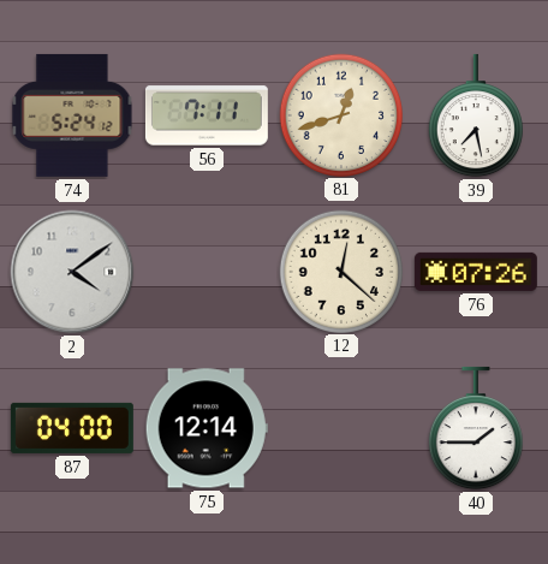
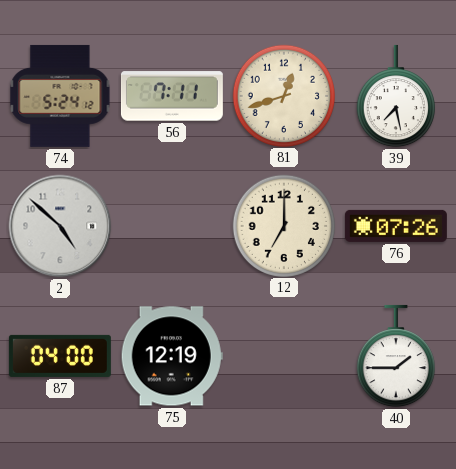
2: 4:09 -> 4:52 (60, 226)
12: 12:22 -> 7:00 (283, 225)
75: 12:14 -> 12:19 (172, 356)
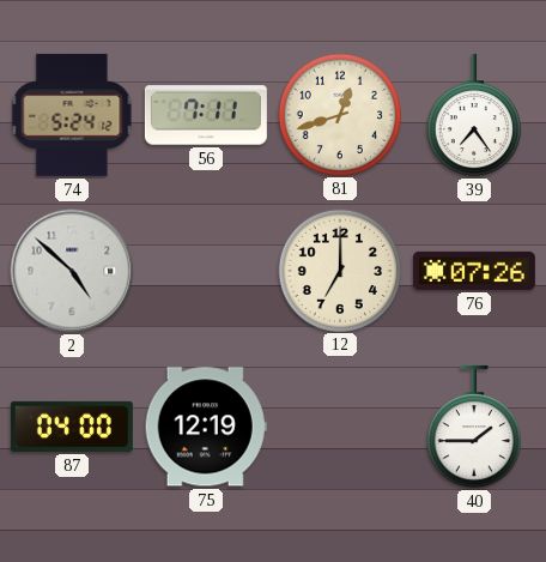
39: 7:28 -> 7:24 (474, 115)
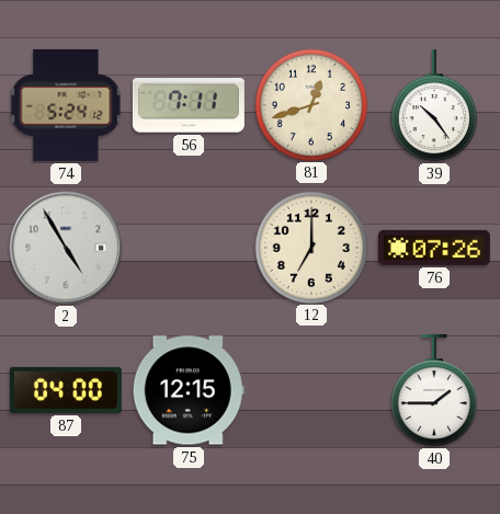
39: 7:24 -> 10:24 (434, 105)
2: 4:52 -> 4:55 (66, 248)
75: 12:19 -> 12:15 (189, 390)
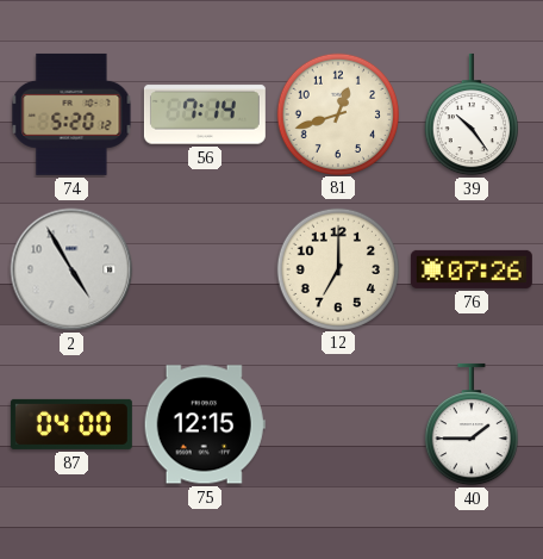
74: 5:24 -> 5:20 (71, 114)
56: 7:11 -> 7:14 (205, 114)
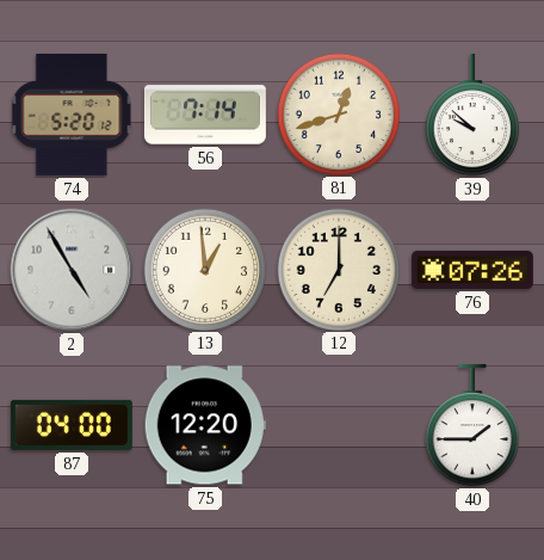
39: 10:24 -> 9:52 (472, 115)
13: none -> 12:59 (204, 269)
75: 12:15 -> 12:20 (205, 425)
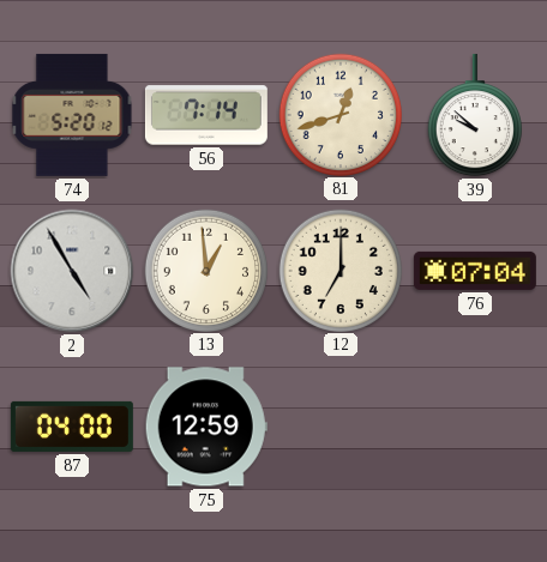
76: 07:26 -> 07:04 (475, 271)
75: 12:20 -> 12:59 (206, 427)
40: 1:45 -> none (472, 425)
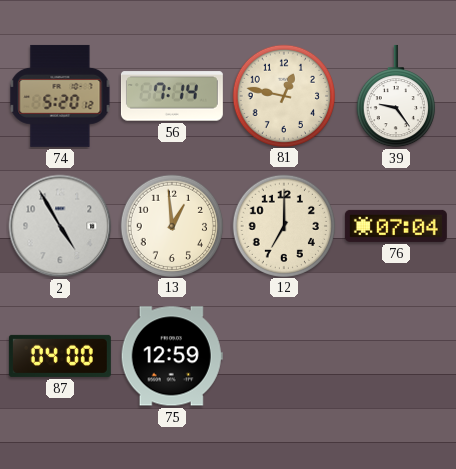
81: 12:42 -> 12:47 (283, 95)
39: 9:52 -> 9:24 (396, 96)
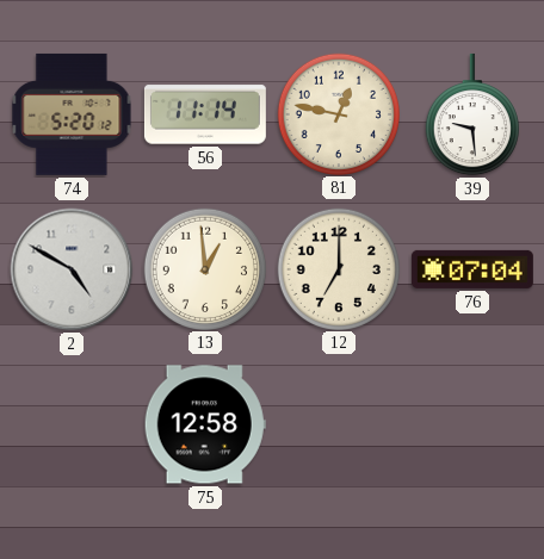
56: 7:14 -> 11:14 (205, 114)
39: 9:24 -> 9:29 (472, 114)
2: 4:55 -> 4:50 (72, 269)
87: 04:00 -> none (60, 356)
75: 12:59 -> 12:58 (205, 424)
